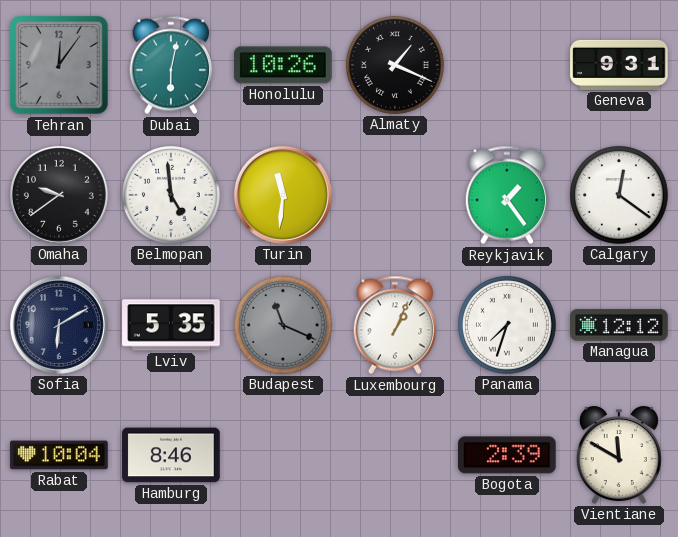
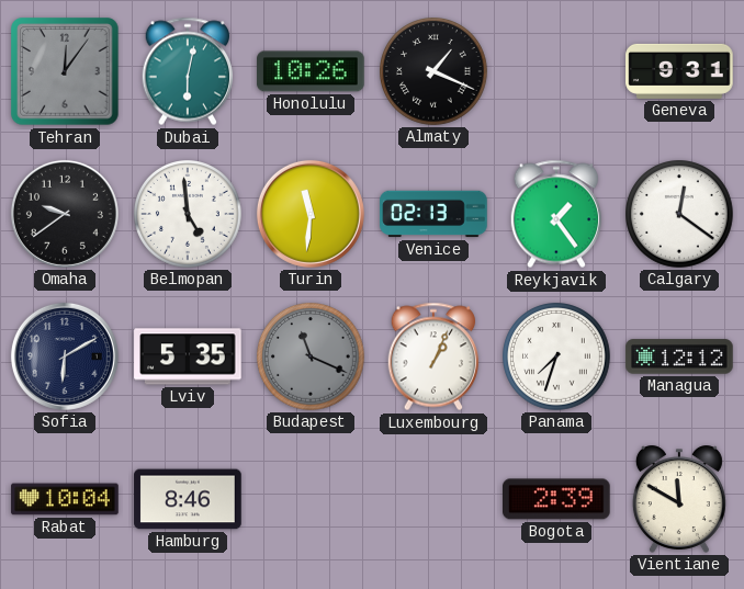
Venice: none -> 02:13 (433, 214)
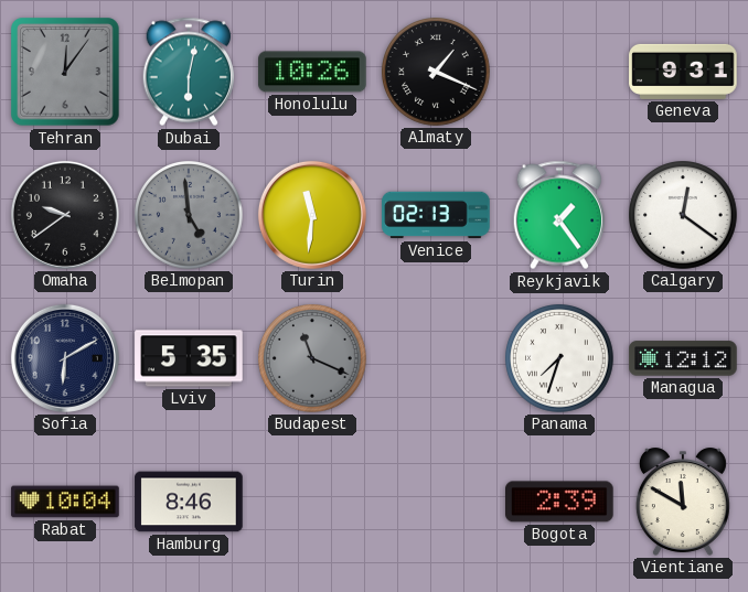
Belmopan dial: white -> grey (190, 216)
Luxembourg: 1:04 -> none (433, 356)
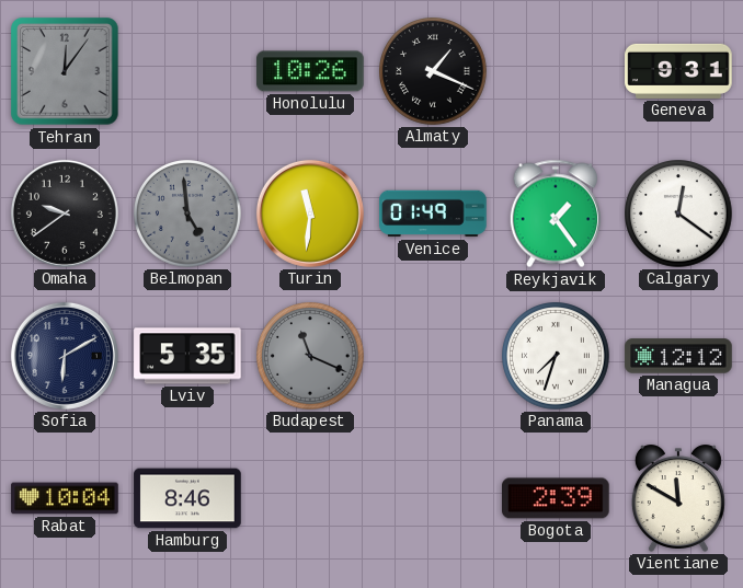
Dubai: 6:02 -> none (189, 72)
Venice: 02:13 -> 01:49 (433, 214)
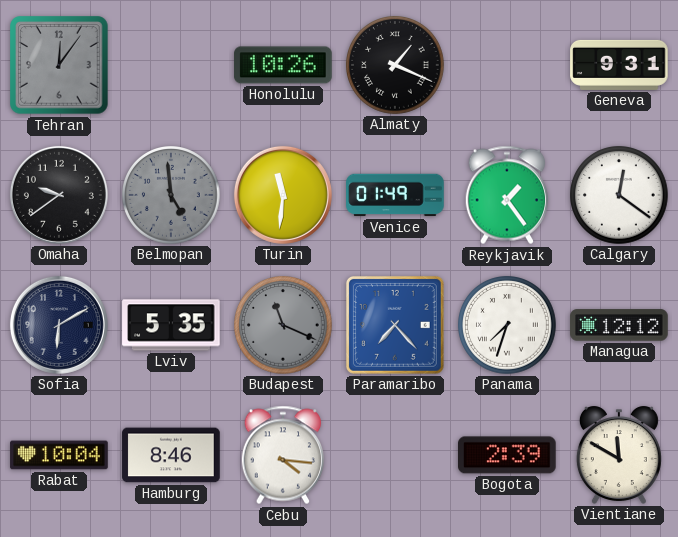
Paramaribo: none -> 7:23 (395, 325)
Cebu: none -> 4:16 (283, 455)
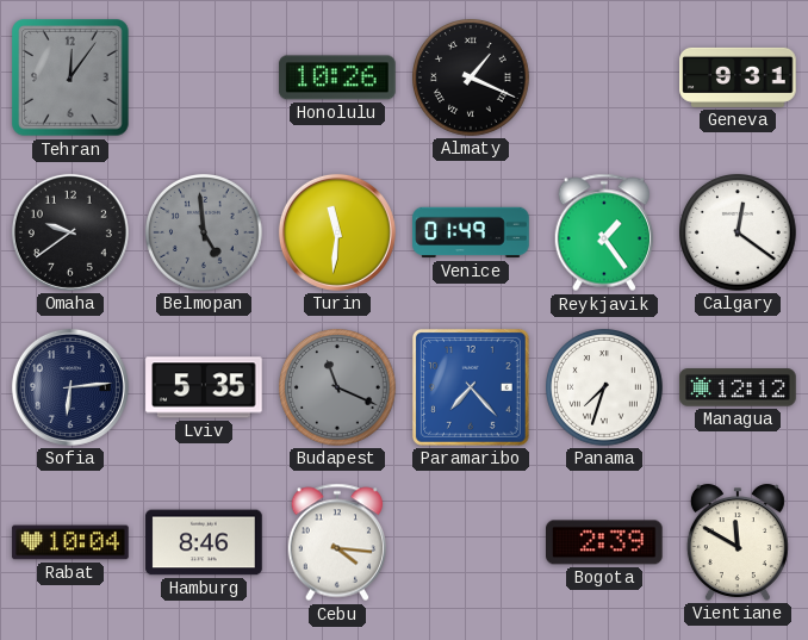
Sofia: 6:10 -> 6:14 (70, 387)
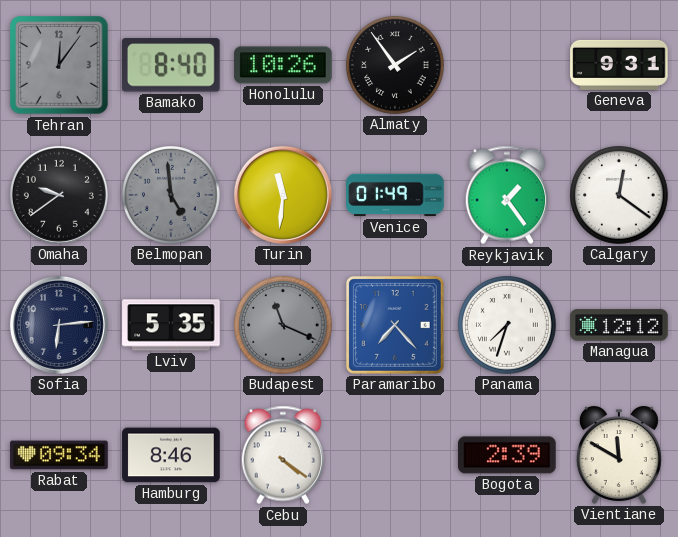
Bamako: none -> 8:40 (171, 65)
Almaty: 1:19 -> 1:54 (396, 66)
Rabat: 10:04 -> 09:34 (59, 455)
Cebu: 4:16 -> 4:21 (283, 455)
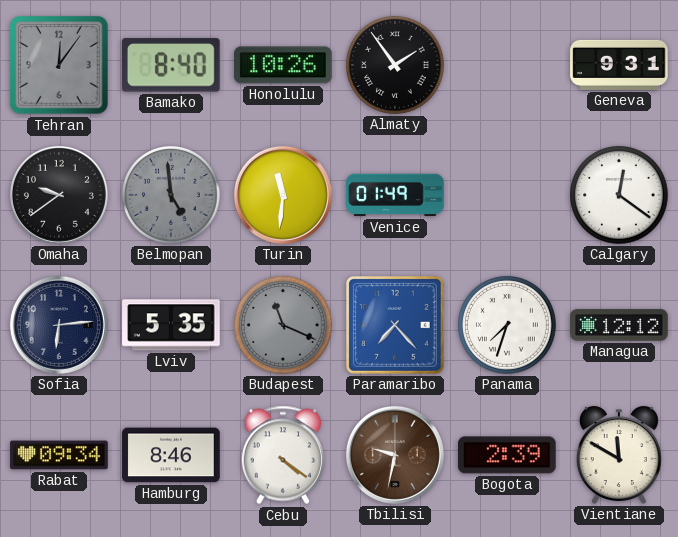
Reykjavik: 1:24 -> none (507, 195)
Tbilisi: none -> 9:32 (395, 455)
